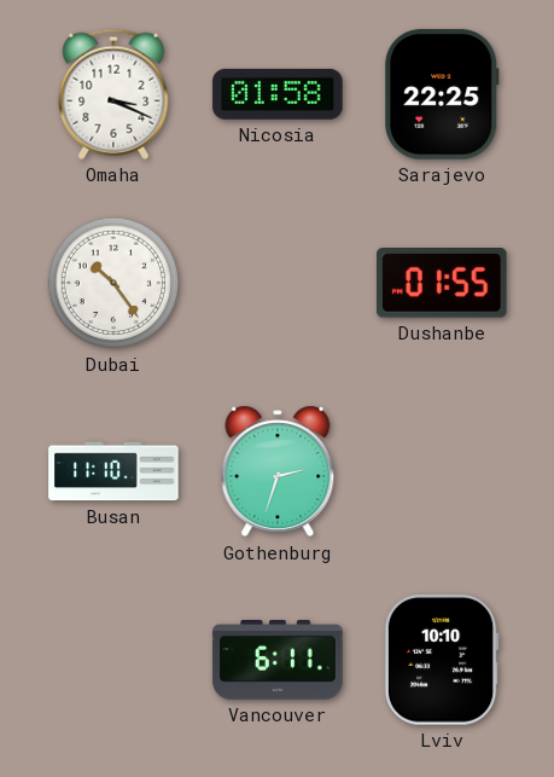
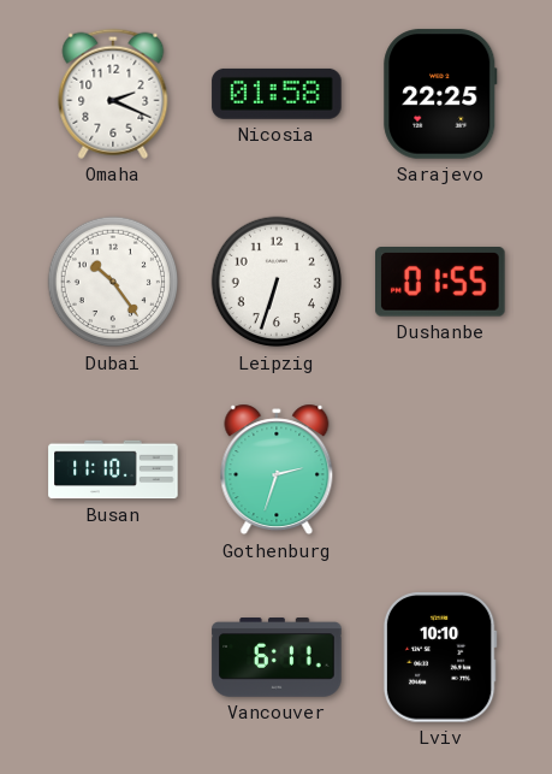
Omaha: 3:19 -> 2:19 (113, 94)
Leipzig: none -> 6:33 (277, 282)
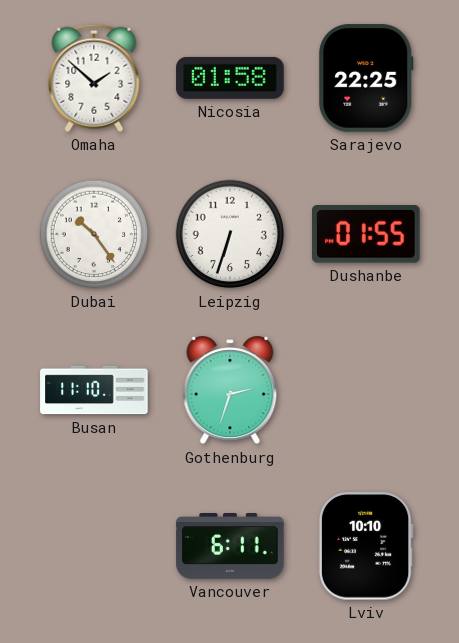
Omaha: 2:19 -> 1:52 (94, 78)
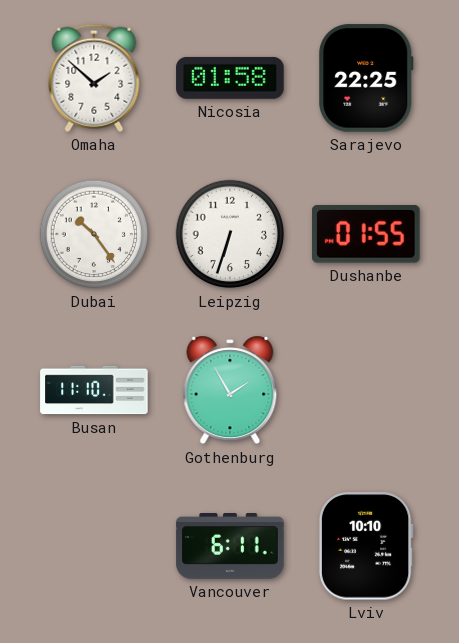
Gothenburg: 2:33 -> 1:55 (230, 390)
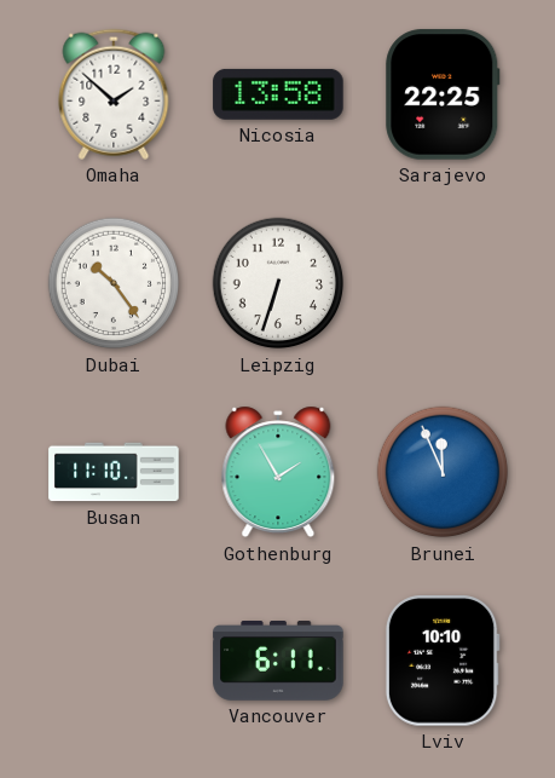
Nicosia: 01:58 -> 13:58 (278, 94)
Dushanbe: 01:55 -> none (367, 235)
Brunei: none -> 11:56 (443, 472)
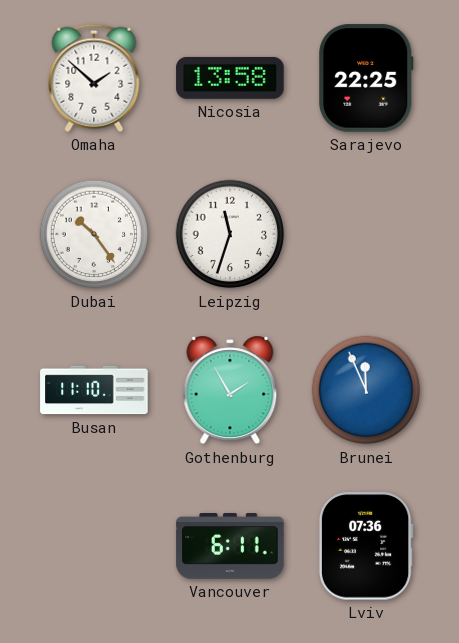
Leipzig: 6:33 -> 11:33 (230, 234)
Lviv: 10:10 -> 07:36 (366, 546)
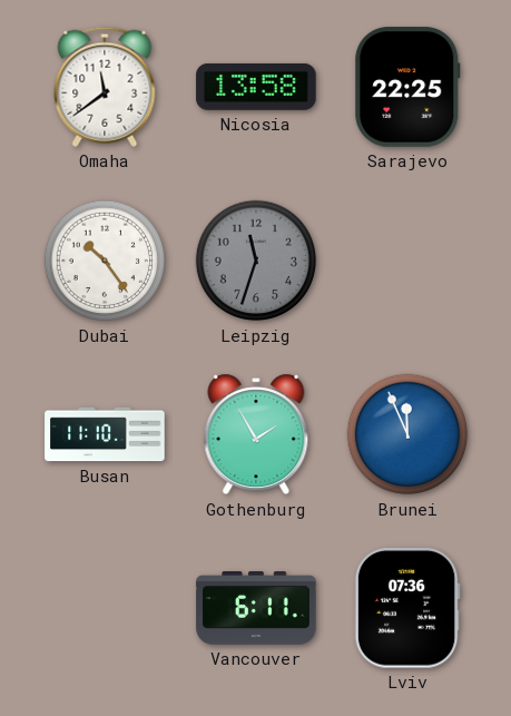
Omaha: 1:52 -> 11:39 (105, 87)
Leipzig dial: white -> grey (256, 261)
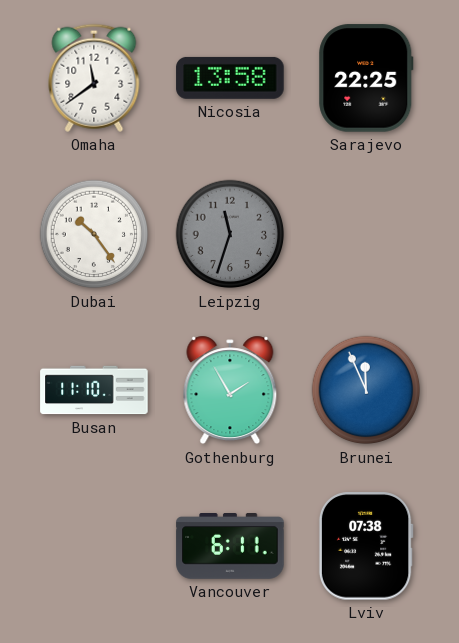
Lviv: 07:36 -> 07:38 (366, 546)
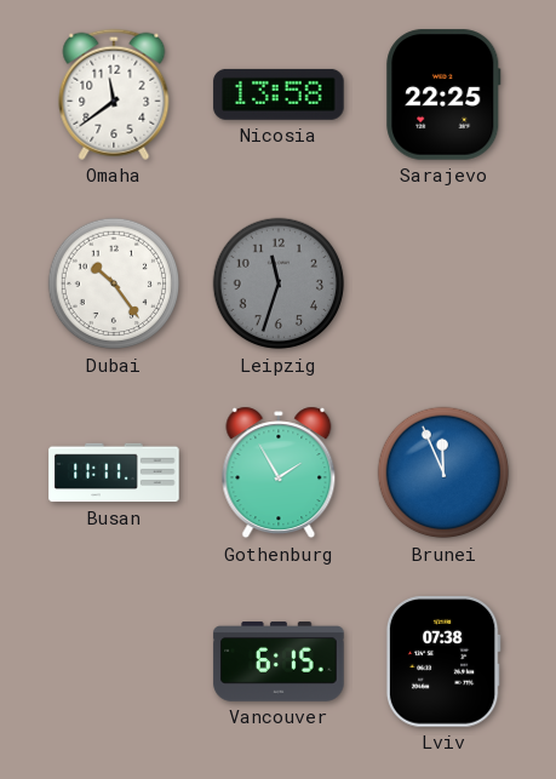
Busan: 11:10 -> 11:11 (114, 472)
Vancouver: 6:11 -> 6:15 (279, 663)
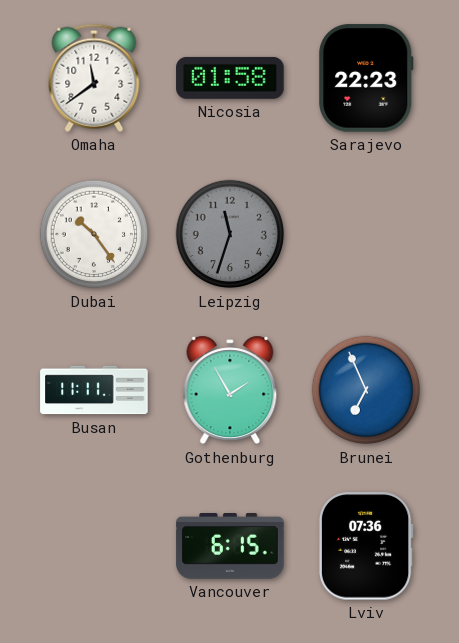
Nicosia: 13:58 -> 01:58 (230, 78)
Sarajevo: 22:25 -> 22:23 (366, 78)
Brunei: 11:56 -> 6:56 (366, 390)
Lviv: 07:38 -> 07:36 (366, 546)
